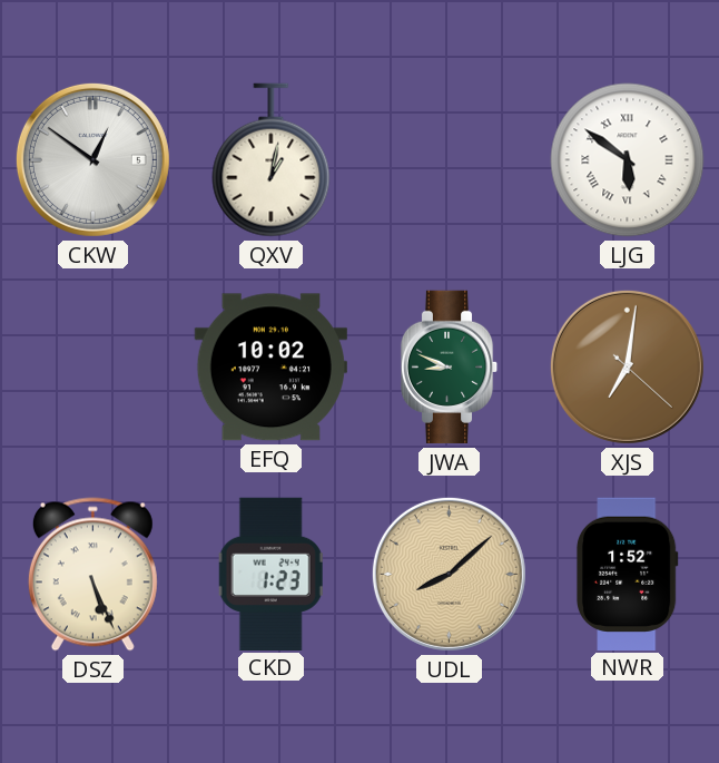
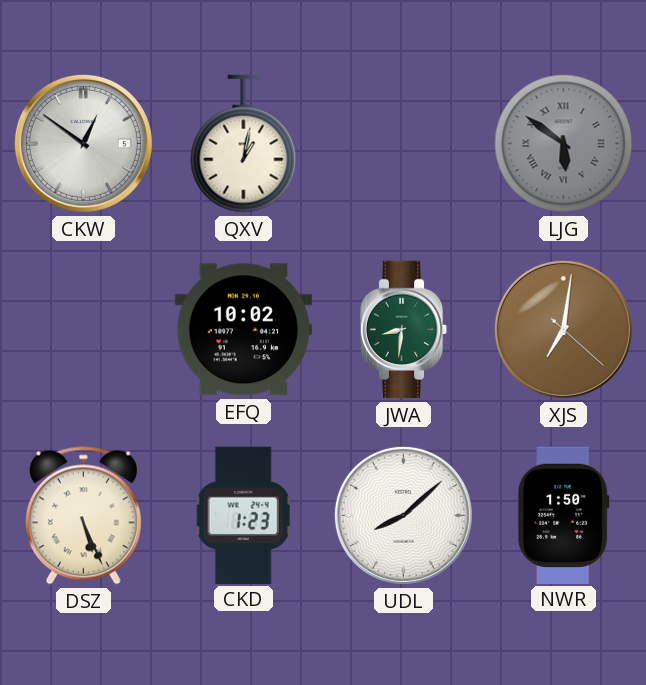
LJG dial: white -> grey (564, 144)
JWA: 8:49 -> 8:31 (404, 330)
UDL dial: champagne -> white (403, 515)
NWR: 1:52 -> 1:50 (563, 515)
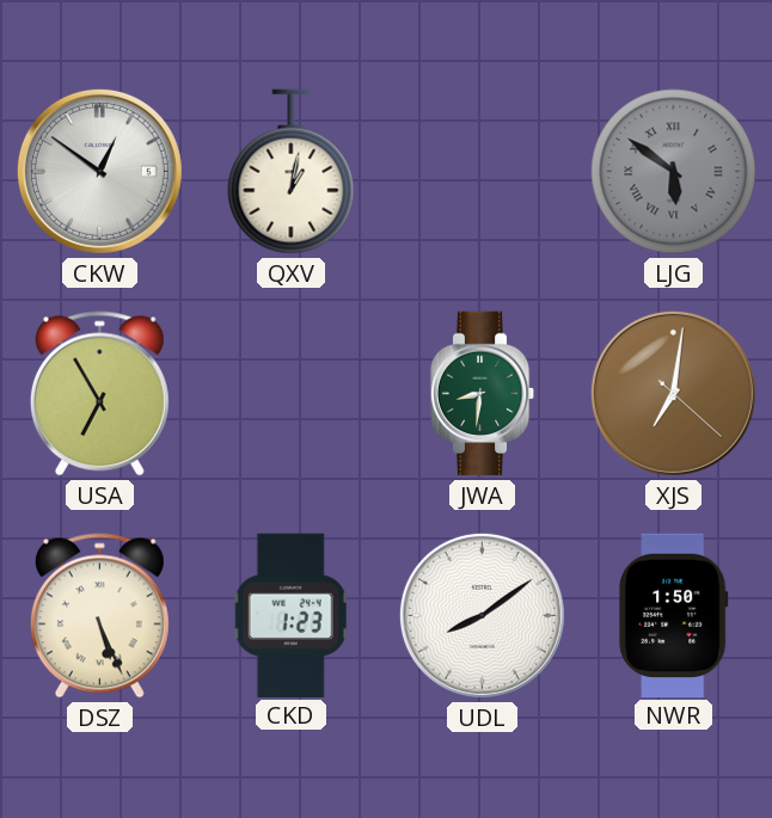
USA: none -> 6:55 (99, 394)
EFQ: 10:02 -> none (243, 330)
UDL: 8:08 -> 8:09 (482, 615)
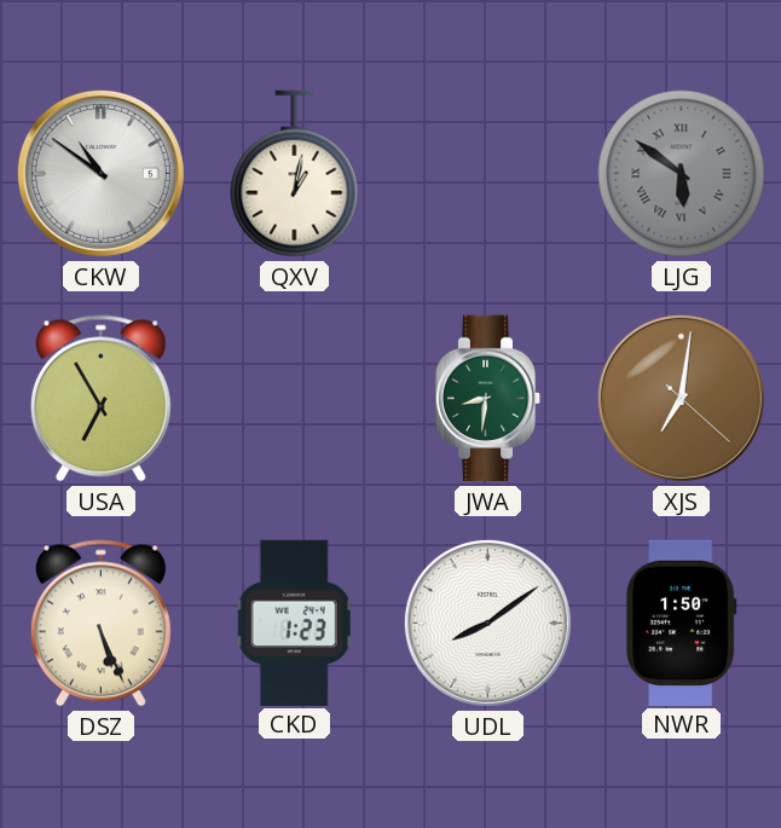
CKW: 12:51 -> 10:51 (100, 173)
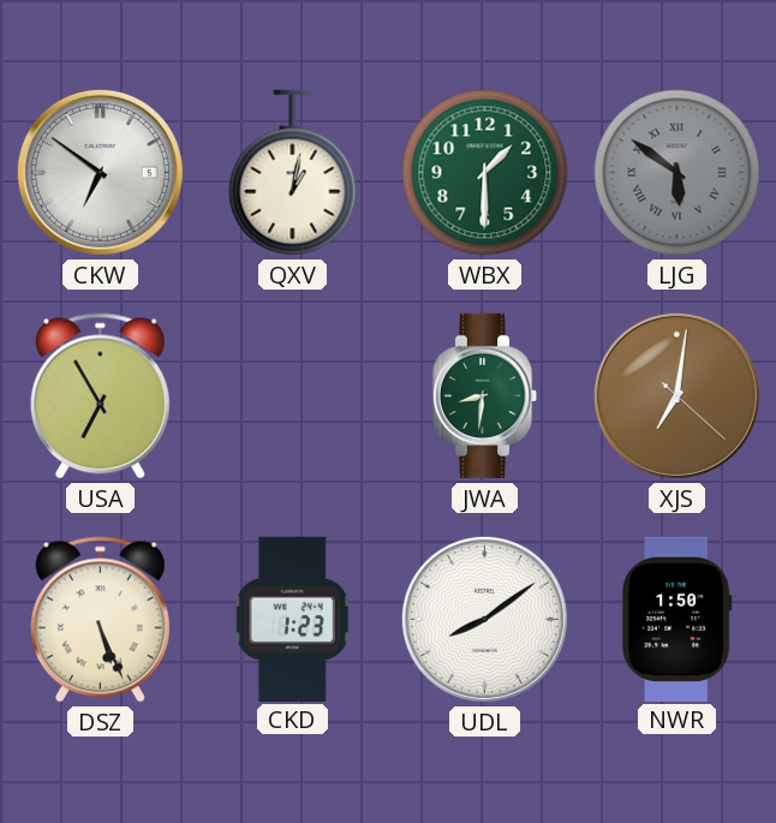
CKW: 10:51 -> 6:51 (100, 172)
WBX: none -> 1:30 (485, 173)
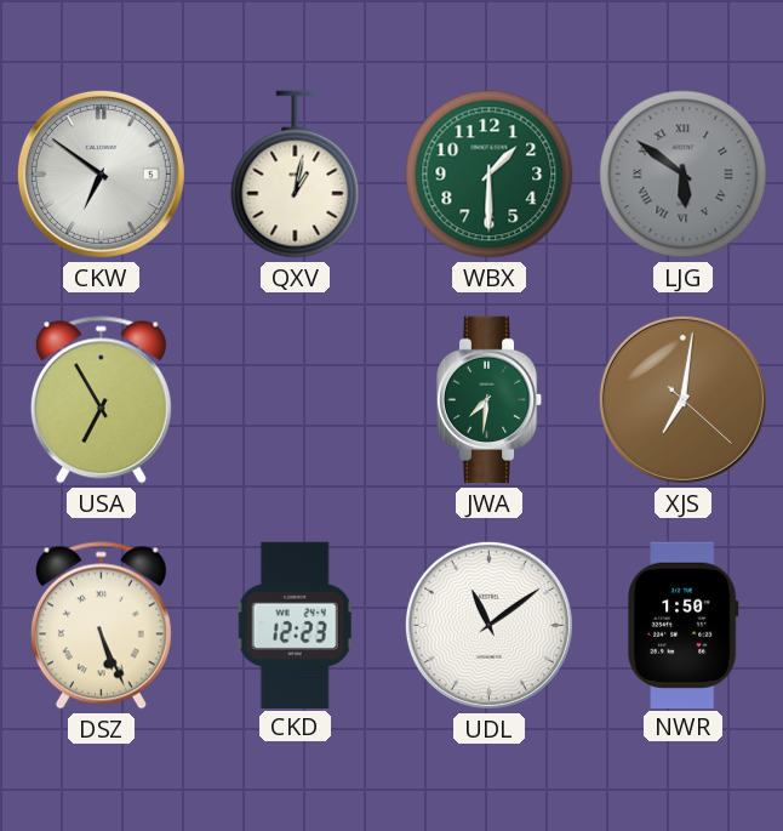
JWA: 8:31 -> 7:31 (490, 400)
CKD: 1:23 -> 12:23 (295, 625)
UDL: 8:09 -> 11:09 (488, 625)
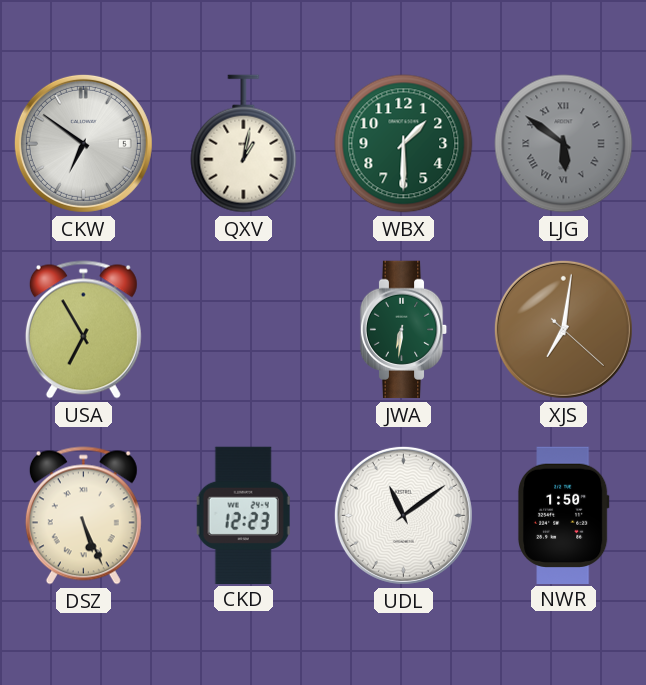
JWA: 7:31 -> 6:31 (404, 330)
